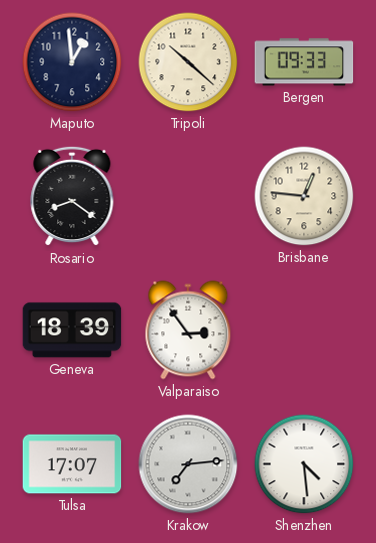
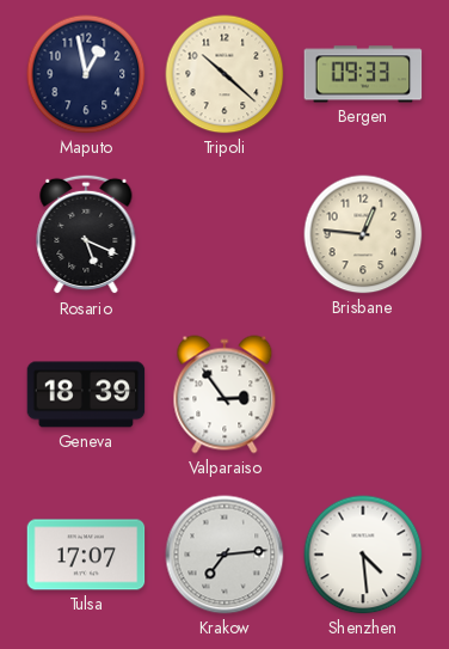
Maputo: 12:59 -> 12:58 (86, 74)
Rosario: 8:21 -> 5:19 (86, 234)
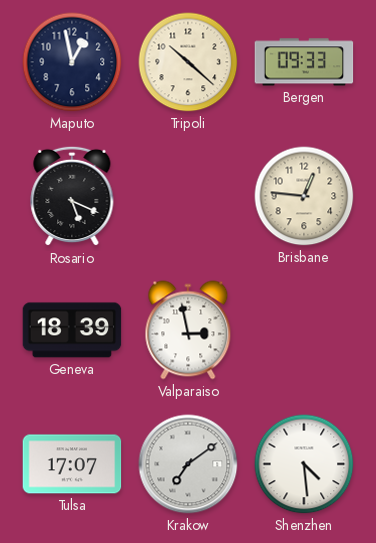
Valparaiso: 2:54 -> 2:58 (188, 330)
Krakow: 7:14 -> 7:09 (188, 464)
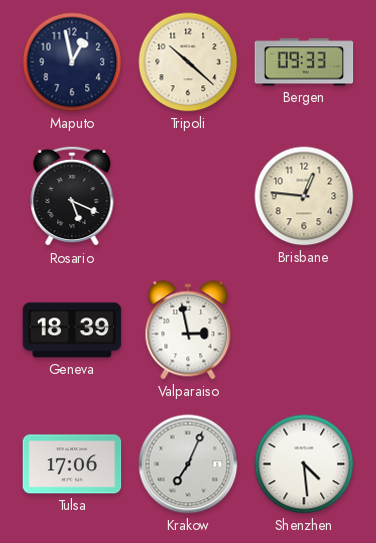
Tulsa: 17:07 -> 17:06 (72, 464)
Krakow: 7:09 -> 7:04 (188, 464)
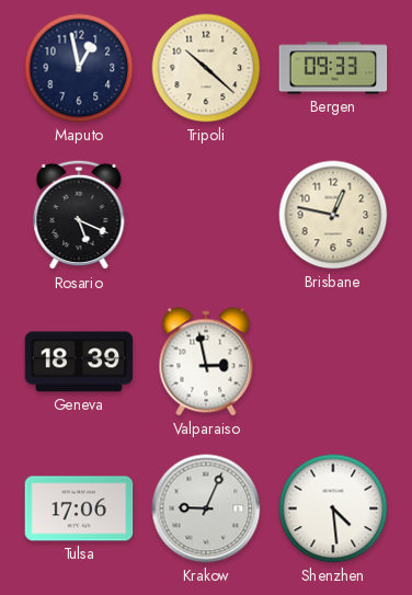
Brisbane: 12:46 -> 12:47 (333, 215)
Krakow: 7:04 -> 9:04 (206, 508)
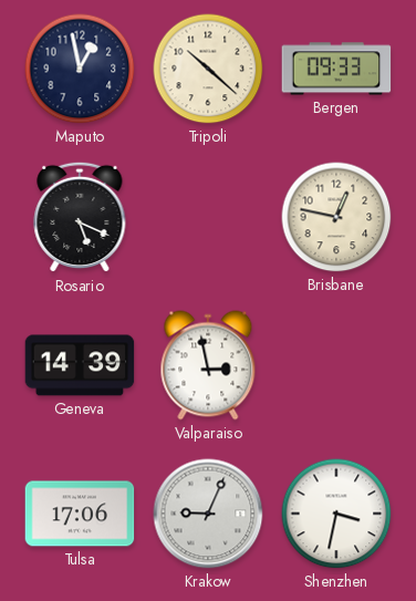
Geneva: 18:39 -> 14:39 (80, 365)
Shenzhen: 4:29 -> 3:32 (336, 514)
